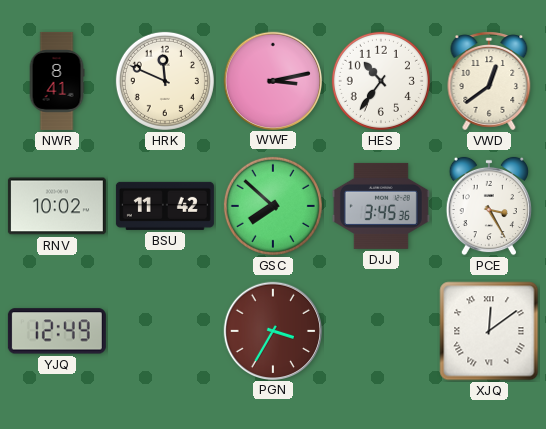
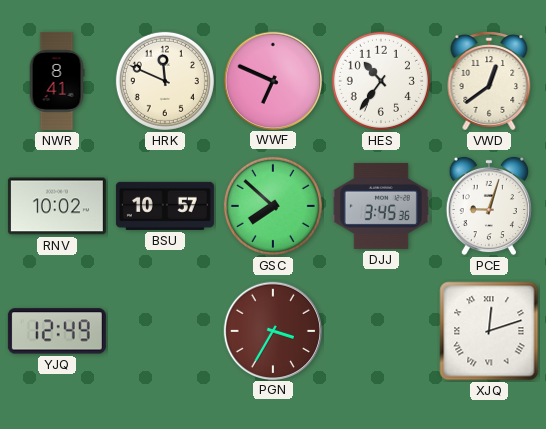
WWF: 3:13 -> 6:49 (272, 80)
BSU: 11:42 -> 10:57 (165, 206)
PCE: 3:25 -> 9:03 (489, 206)
XJQ: 12:09 -> 12:12 (489, 331)
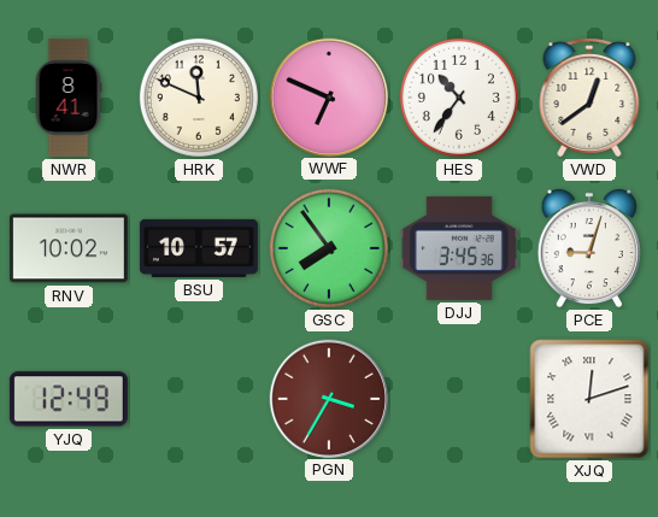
GSC: 7:52 -> 7:54 (329, 248)
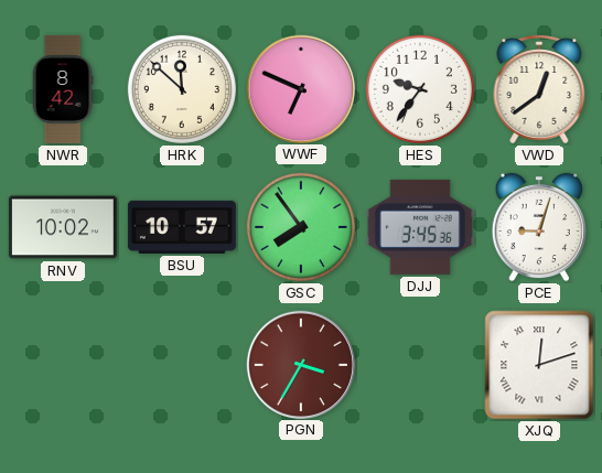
NWR: 8:41 -> 8:42 (63, 89)
HRK: 11:49 -> 11:52 (182, 89)
HES: 10:36 -> 9:36 (420, 89)
YJQ: 12:49 -> none (69, 399)
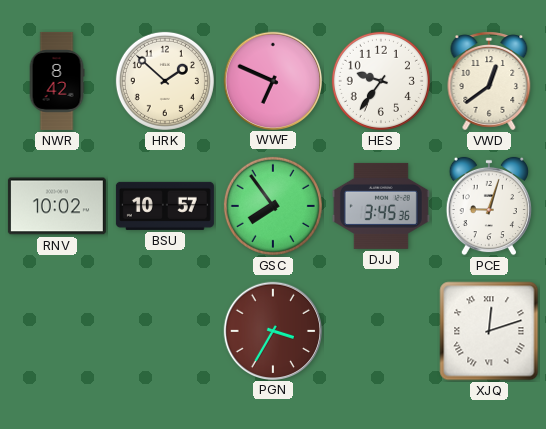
HRK: 11:52 -> 1:52 (165, 81)
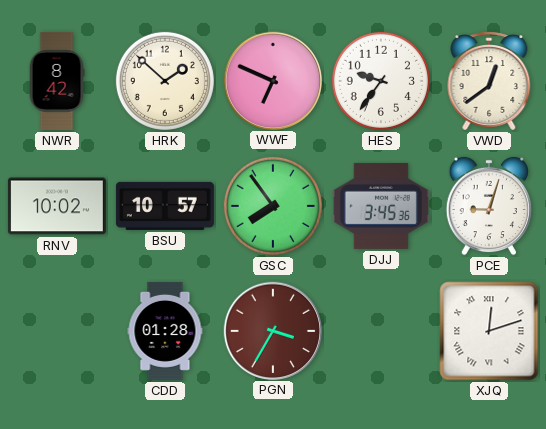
CDD: none -> 01:28 (165, 331)
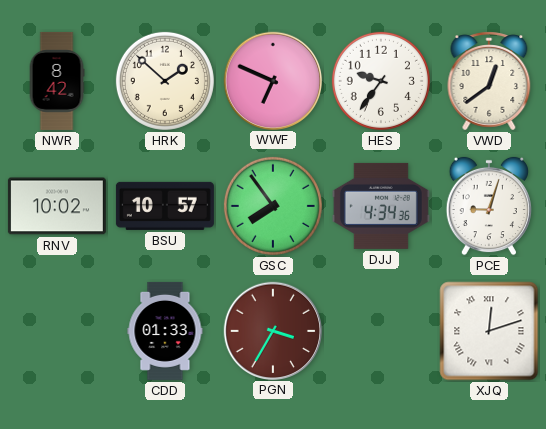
DJJ: 3:45 -> 4:34 (381, 206)
CDD: 01:28 -> 01:33 (165, 331)
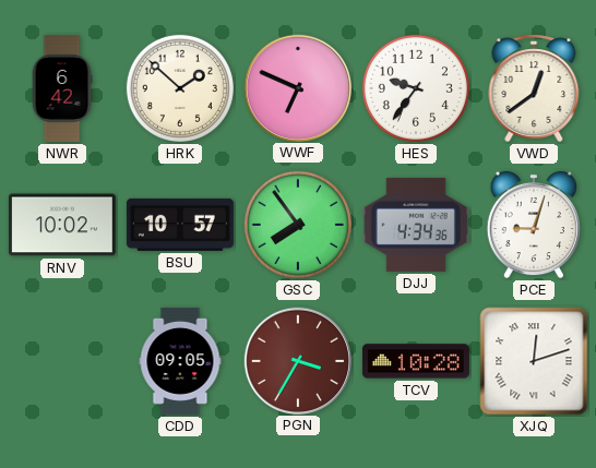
NWR: 8:42 -> 6:42 (62, 88)
CDD: 01:33 -> 09:05 (180, 361)
TCV: none -> 10:28 (416, 361)
